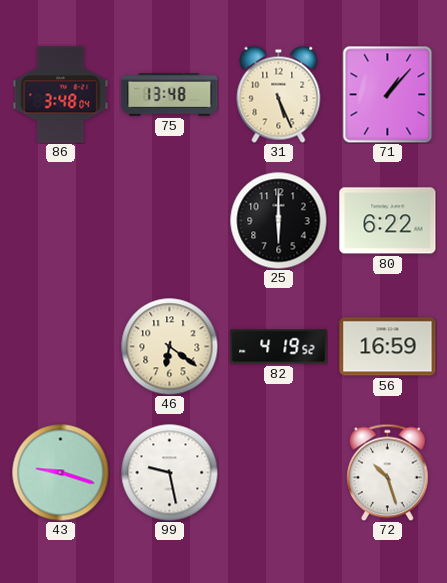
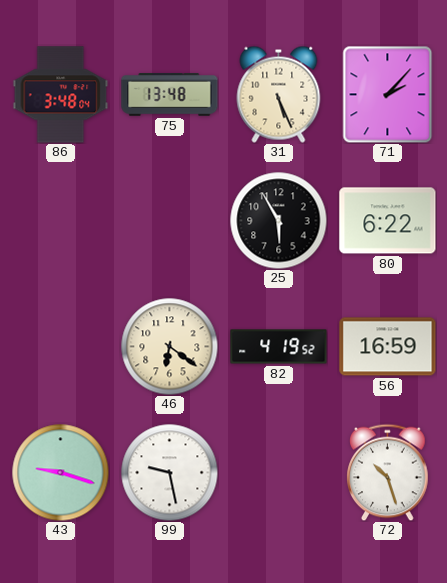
71: 1:07 -> 2:07 (388, 94)
25: 6:00 -> 5:55 (278, 220)
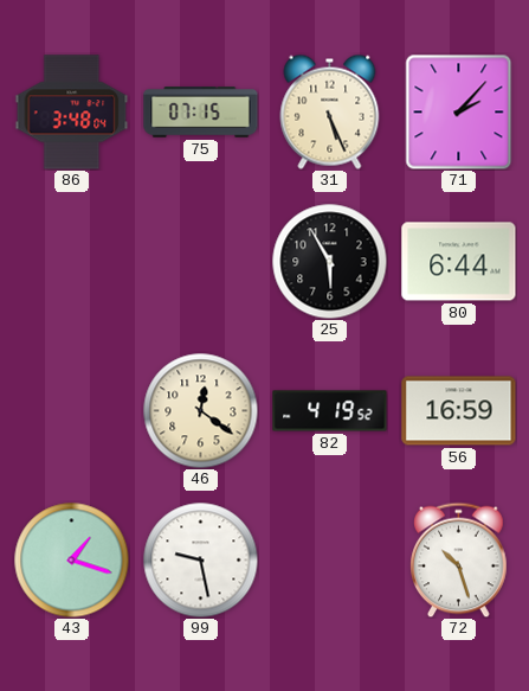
75: 13:48 -> 07:15 (201, 113)
80: 6:22 -> 6:44 (459, 262)
46: 6:21 -> 12:21 (200, 410)
43: 9:18 -> 1:18 (71, 559)
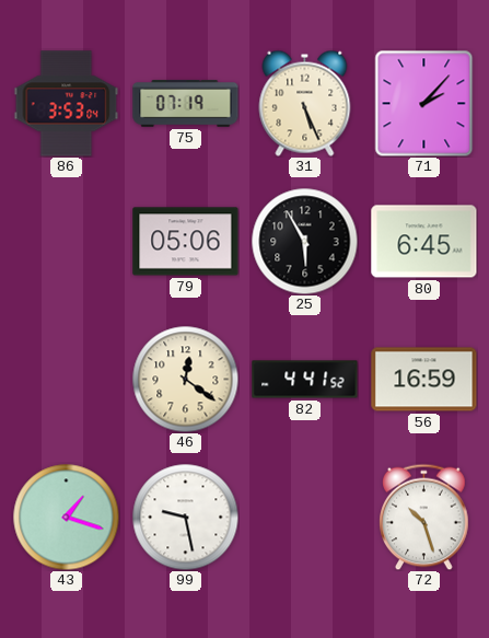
86: 3:48 -> 3:53 (67, 104)
75: 07:15 -> 07:19 (186, 104)
79: none -> 05:06 (186, 242)
80: 6:44 -> 6:45 (424, 242)
82: 4:19 -> 4:41 (305, 380)
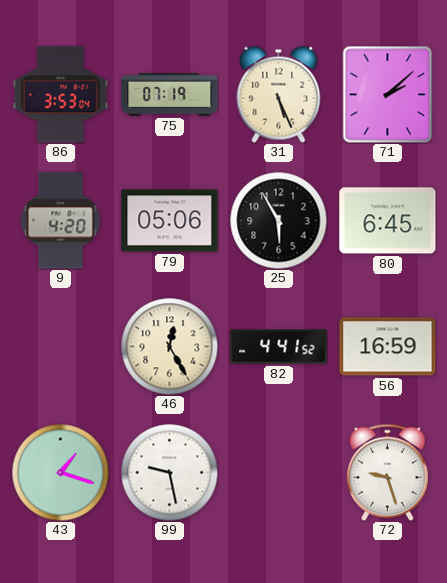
71: 2:07 -> 2:08 (388, 94)
9: none -> 4:20 (61, 221)
46: 12:21 -> 12:25 (169, 346)
72: 10:27 -> 9:27 (388, 472)
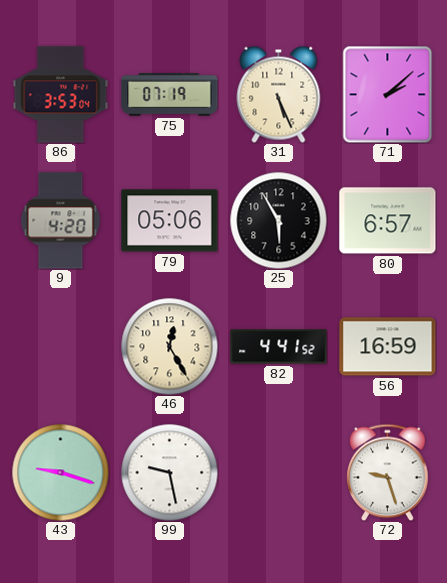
80: 6:45 -> 6:57 (388, 221)
43: 1:18 -> 9:18 (60, 472)
